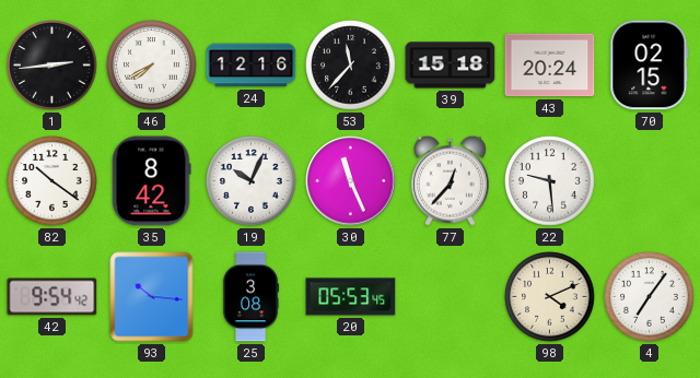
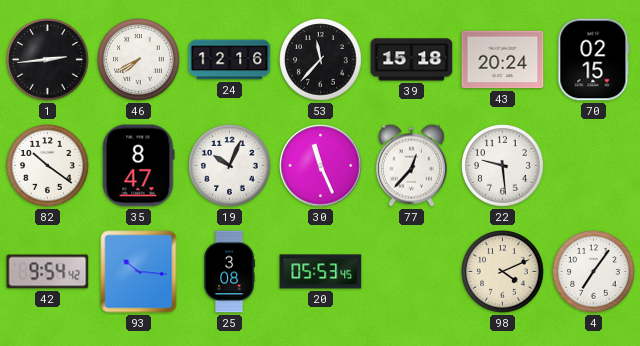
35: 8:42 -> 8:47 (139, 166)
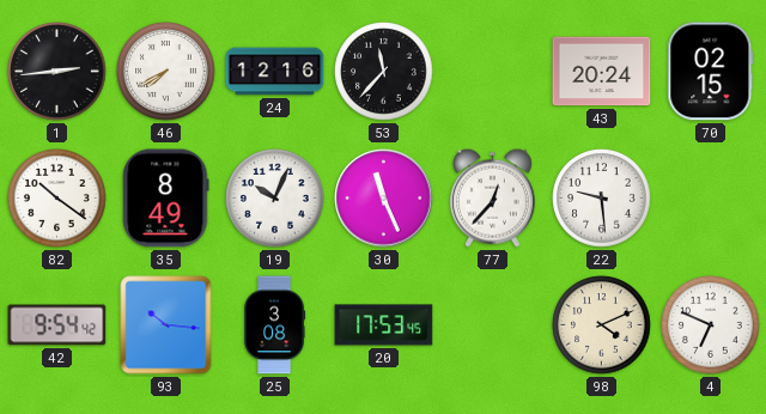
39: 15:18 -> none (412, 60)
35: 8:47 -> 8:49 (166, 199)
20: 05:53 -> 17:53 (384, 325)
4: 7:06 -> 6:49 (711, 325)
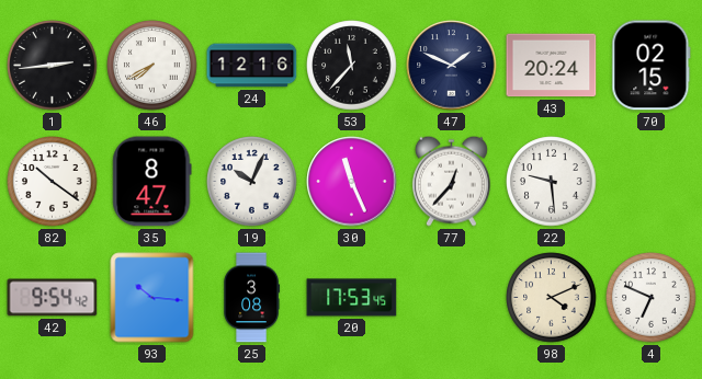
47: none -> 1:49 (452, 66)
35: 8:49 -> 8:47 (152, 182)
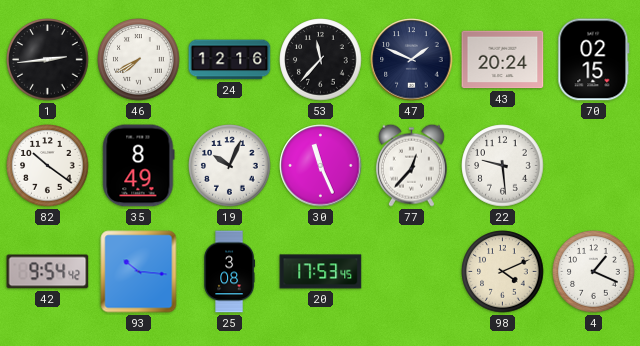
35: 8:47 -> 8:49 (139, 166)
4: 6:49 -> 1:19 (594, 272)
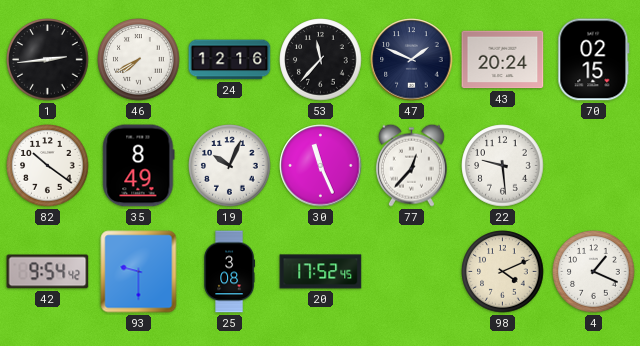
93: 10:16 -> 9:30 (139, 272)
20: 17:53 -> 17:52 (321, 272)
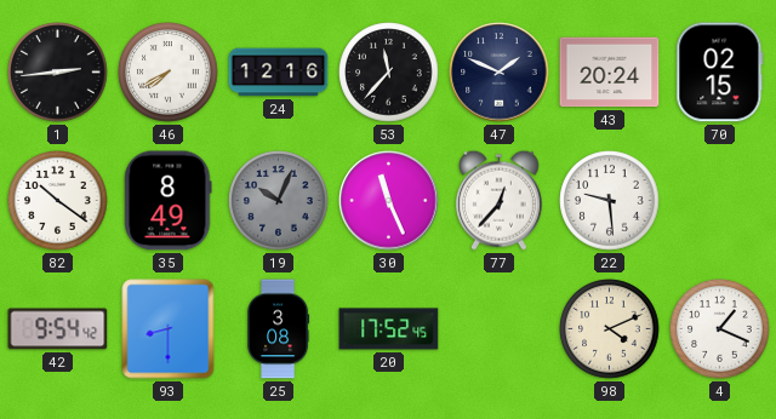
19 dial: white -> grey (279, 201)
93: 9:30 -> 8:30 (169, 329)
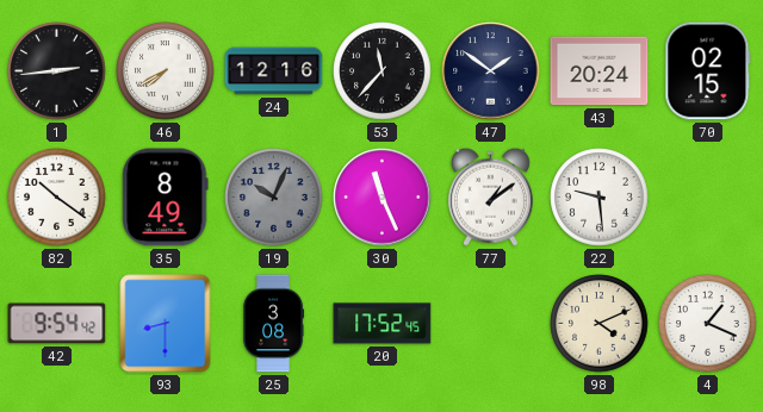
47: 1:49 -> 1:51 (491, 71)
77: 12:37 -> 1:09 (490, 196)
